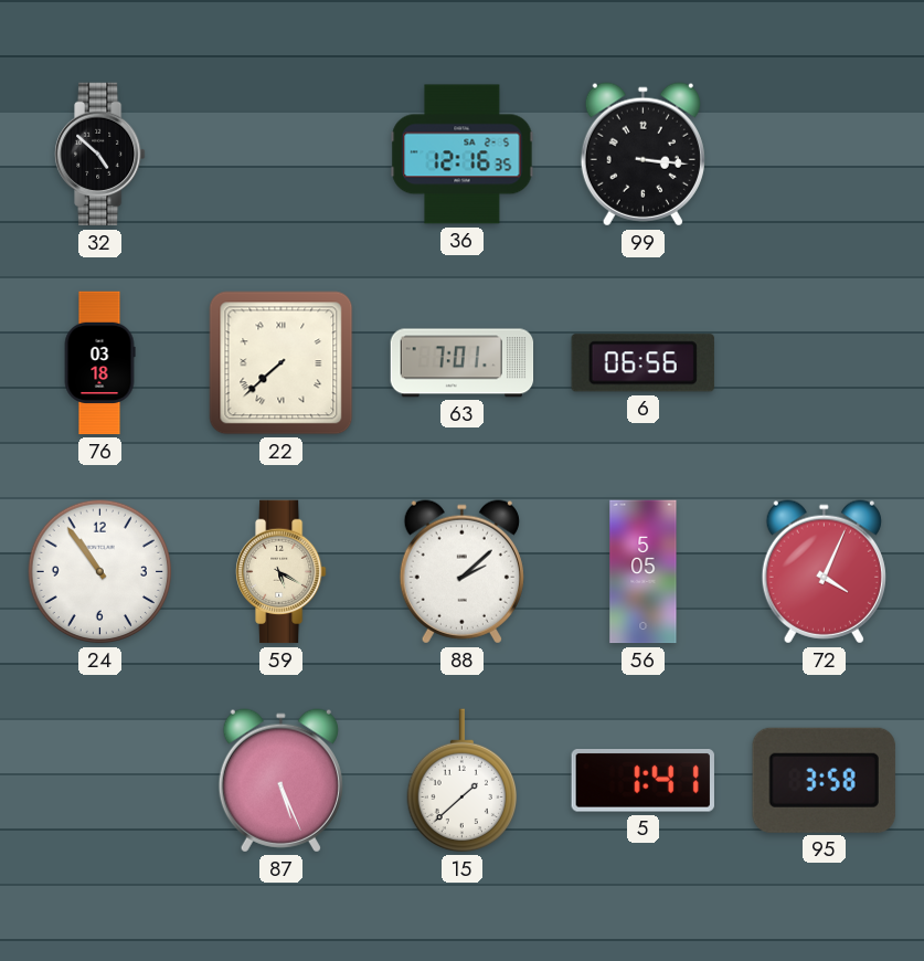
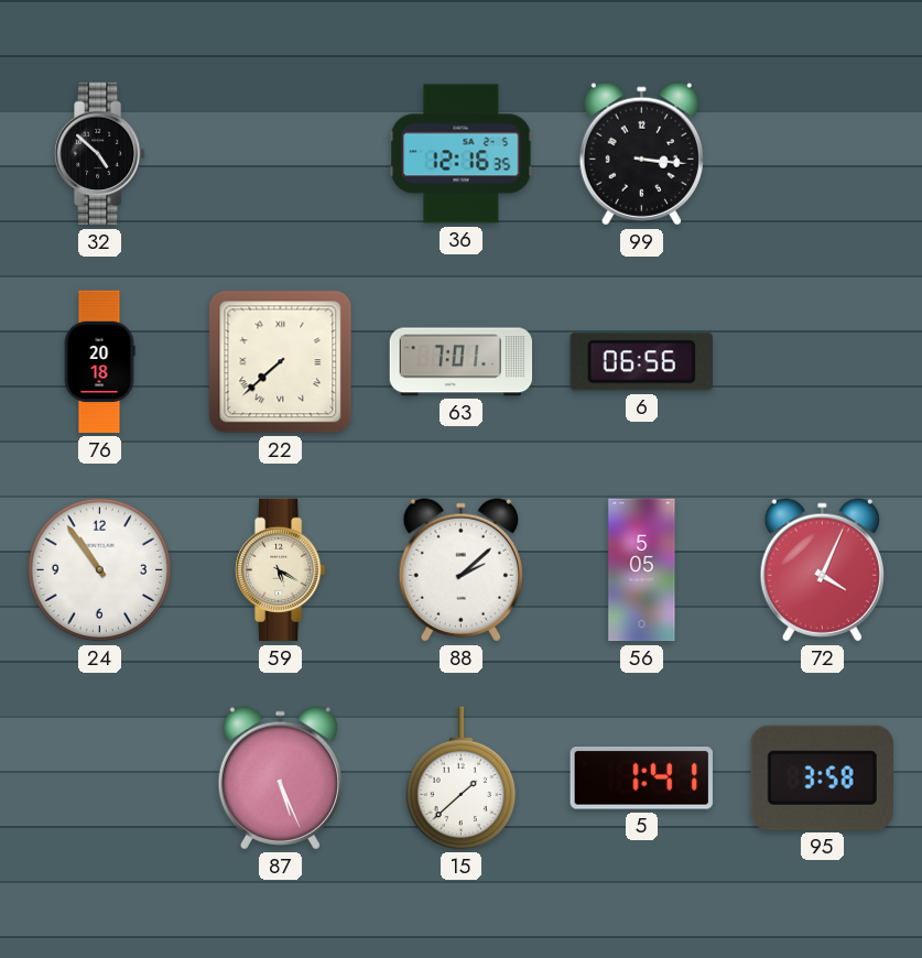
76: 03:18 -> 20:18 (99, 362)
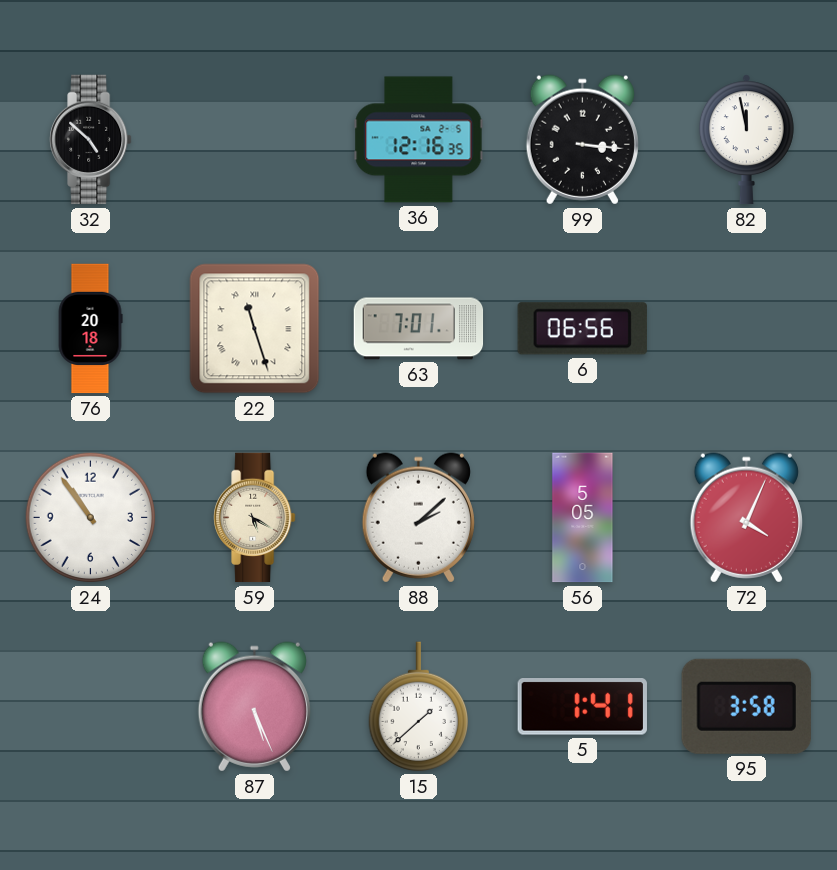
82: none -> 11:58 (746, 140)
22: 7:38 -> 11:27 (255, 329)
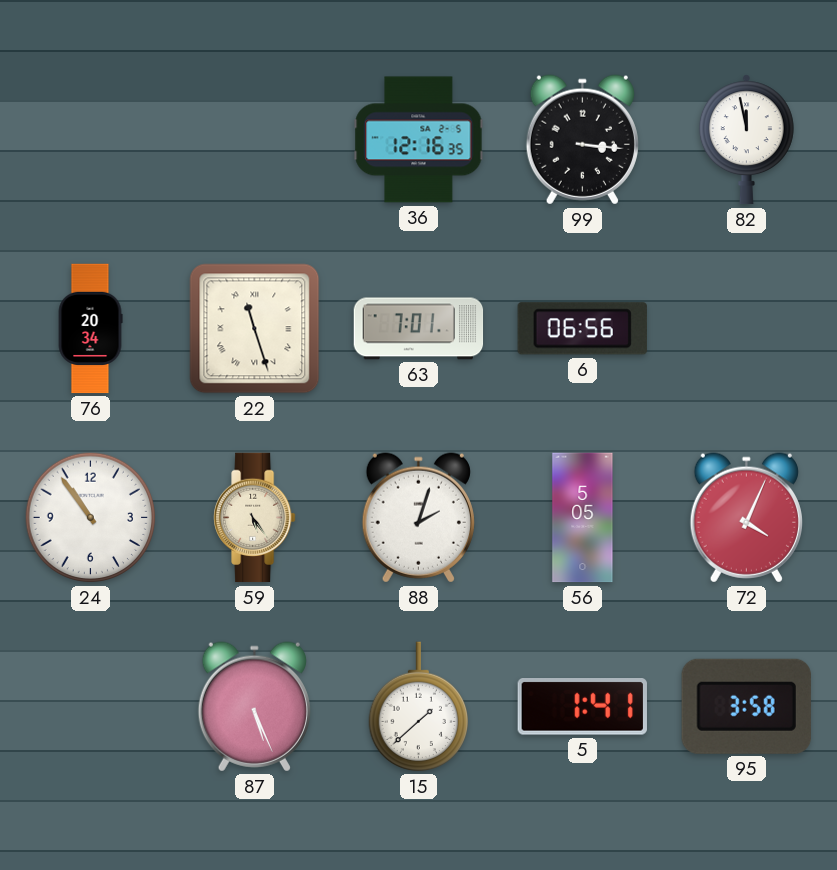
32: 4:52 -> none (91, 140)
76: 20:18 -> 20:34 (90, 329)
59: 5:20 -> 5:24 (255, 518)
88: 2:08 -> 2:03 (418, 518)
